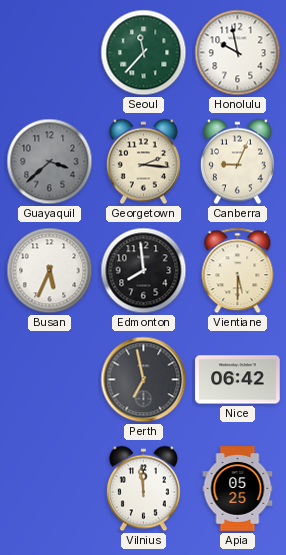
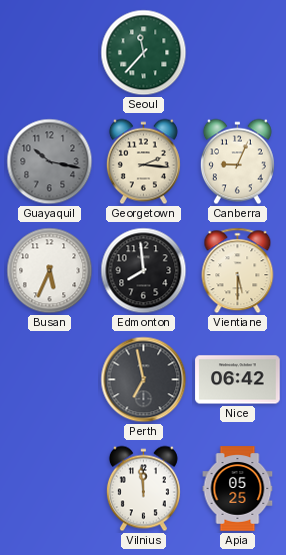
Honolulu: 9:58 -> none (238, 53)
Guayaquil: 3:38 -> 10:17 (50, 162)
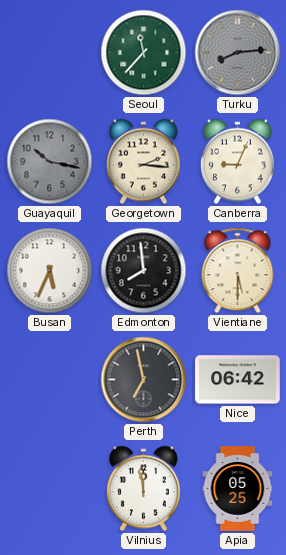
Turku: none -> 8:14 (238, 53)
